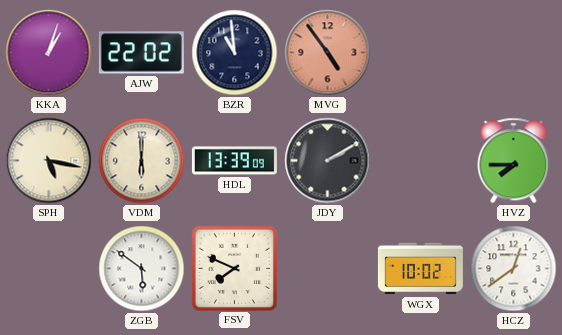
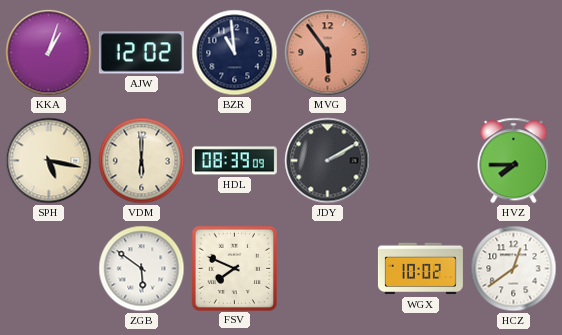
AJW: 22:02 -> 12:02 (141, 53)
MVG: 4:54 -> 5:54 (328, 53)
HDL: 13:39 -> 08:39 (234, 161)
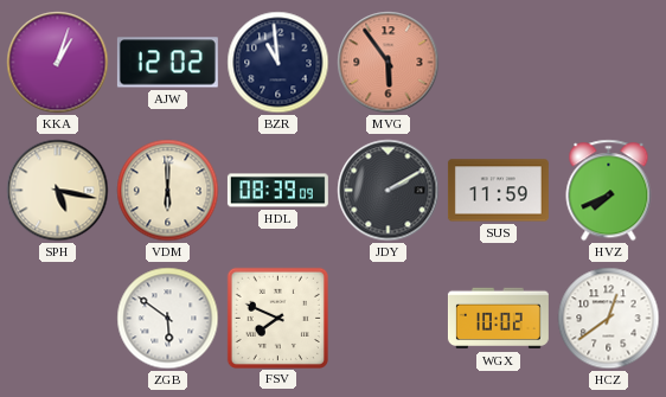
SUS: none -> 11:59 (498, 191)
HVZ: 7:45 -> 7:41 (609, 191)
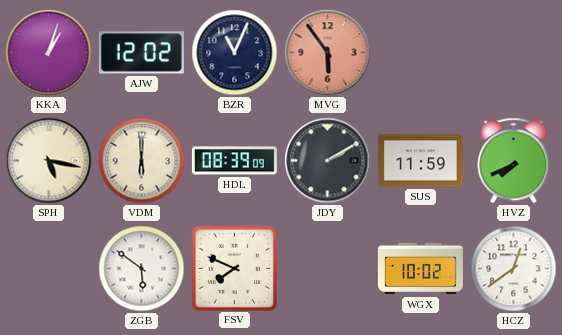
BZR: 10:59 -> 11:04 (235, 53)
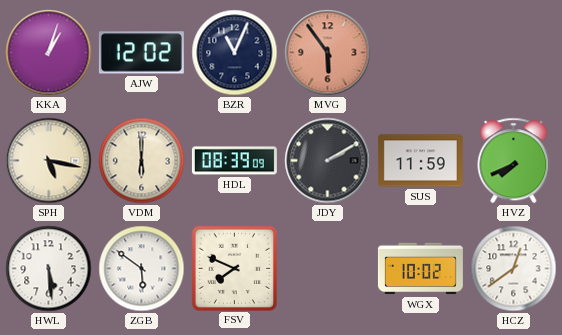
HWL: none -> 5:29 (49, 269)
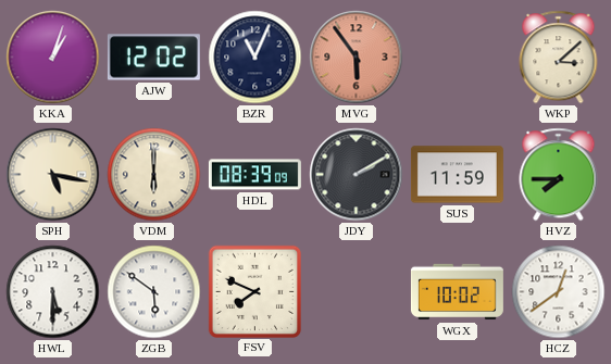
WKP: none -> 3:08 (559, 58)
HVZ: 7:41 -> 7:45 (559, 175)
HWL: 5:29 -> 5:30 (53, 292)
